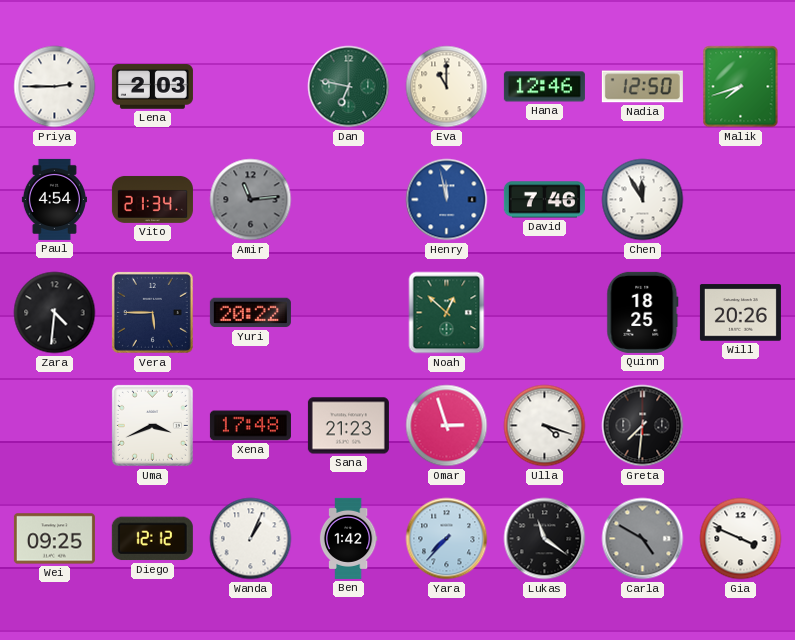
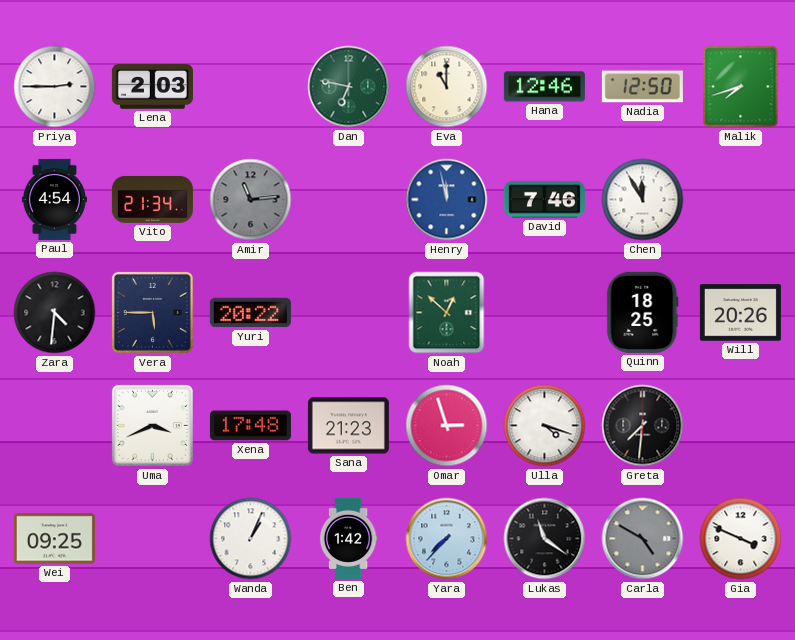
Diego: 12:12 -> none (152, 539)
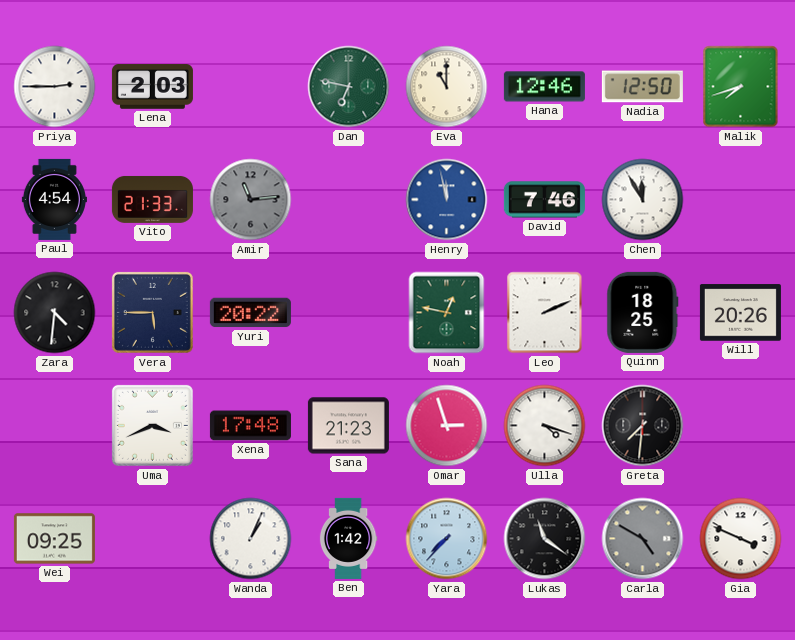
Vito: 21:34 -> 21:33 (152, 199)
Noah: 12:52 -> 12:47 (447, 313)
Leo: none -> 2:11 (545, 313)
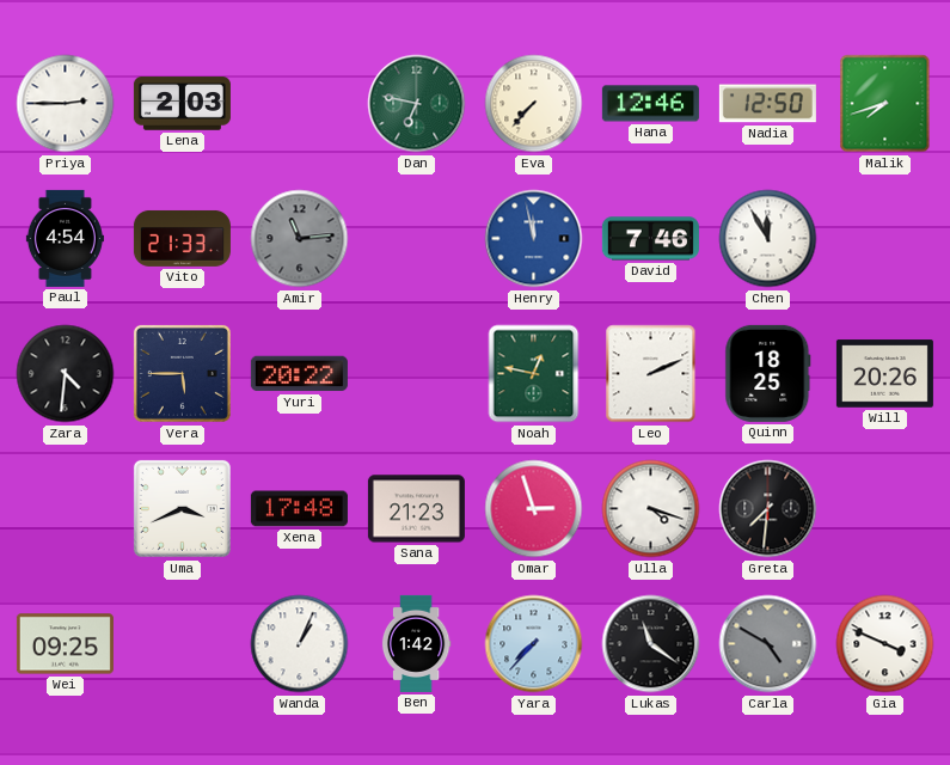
Eva: 11:00 -> 7:37 (534, 104)
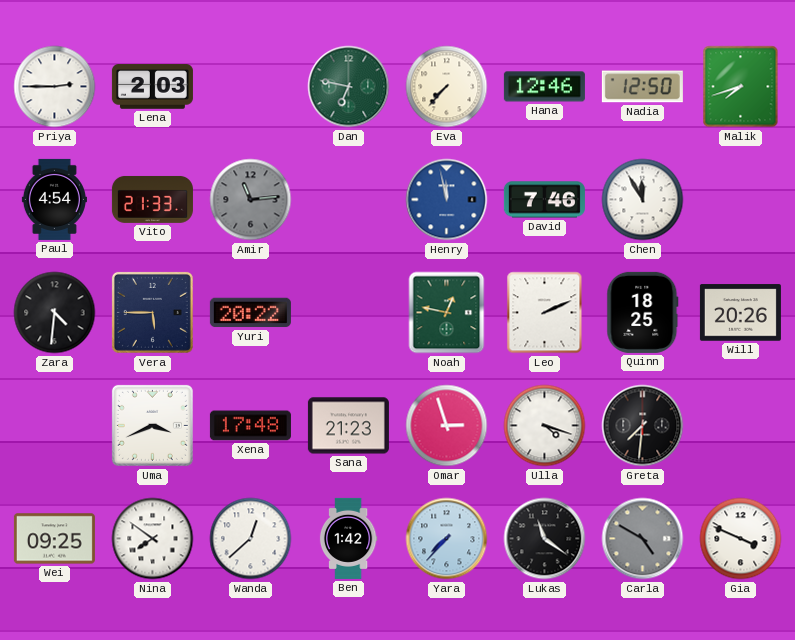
Nina: none -> 7:51 (153, 539)
Wanda: 1:04 -> 12:38 (251, 539)
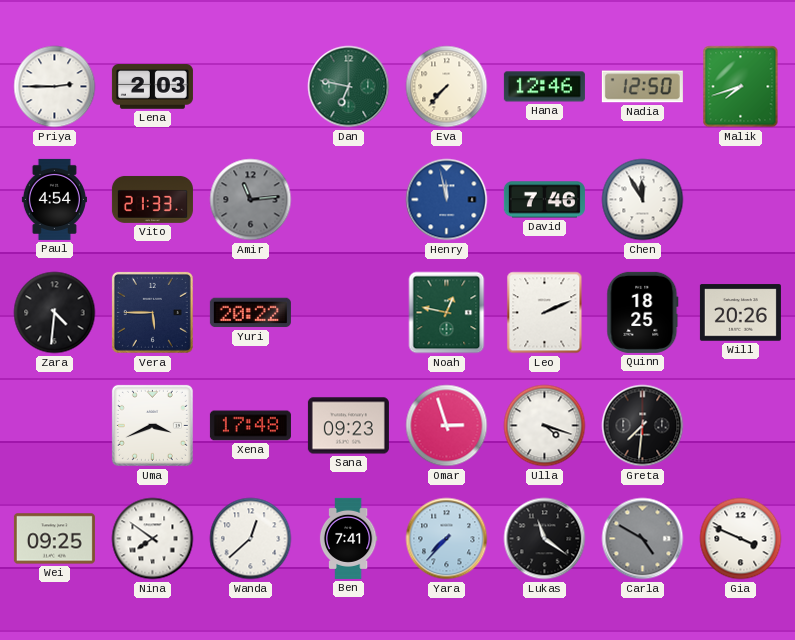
Sana: 21:23 -> 09:23 (348, 426)
Ben: 1:42 -> 7:41 (348, 538)
